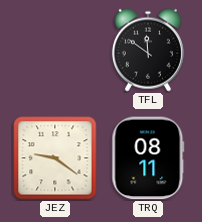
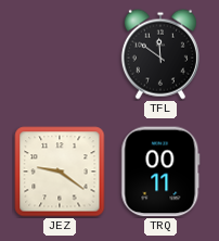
TRQ: 08:11 -> 00:11 (160, 172)
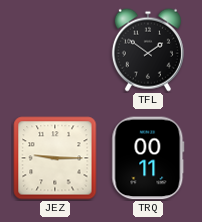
TFL: 11:51 -> 1:51 (148, 50)
JEZ: 9:21 -> 9:15 (55, 158)
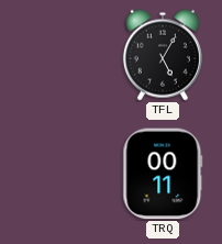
TFL: 1:51 -> 5:05 (163, 55)
JEZ: 9:15 -> none (55, 158)
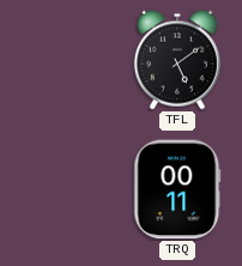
TFL: 5:05 -> 5:09 (177, 60)
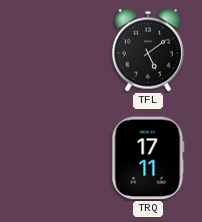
TRQ: 00:11 -> 17:11 (148, 158)
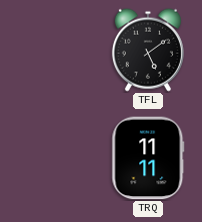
TRQ: 17:11 -> 11:11 (148, 158)
